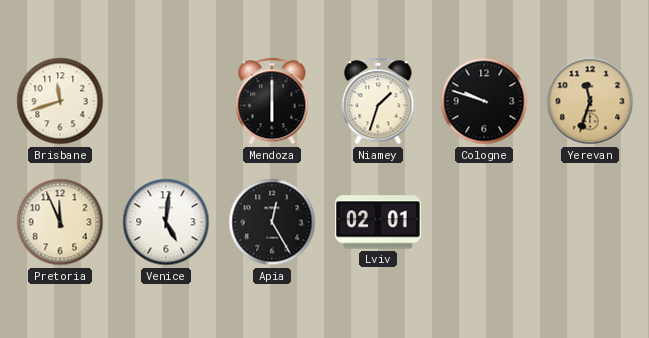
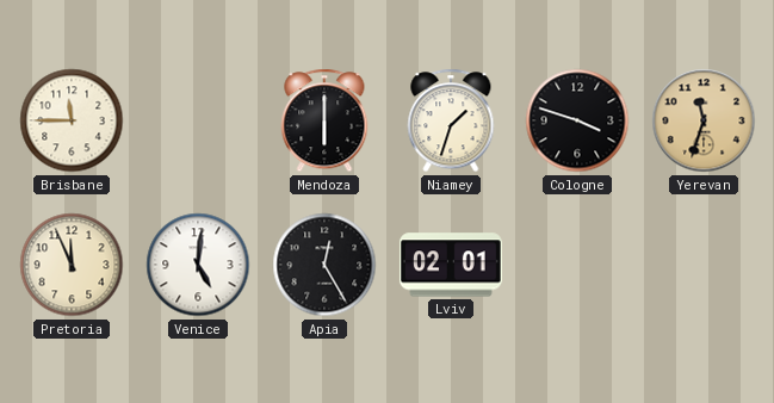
Brisbane: 11:42 -> 11:45 (72, 120)
Cologne: 9:48 -> 3:48 (577, 120)
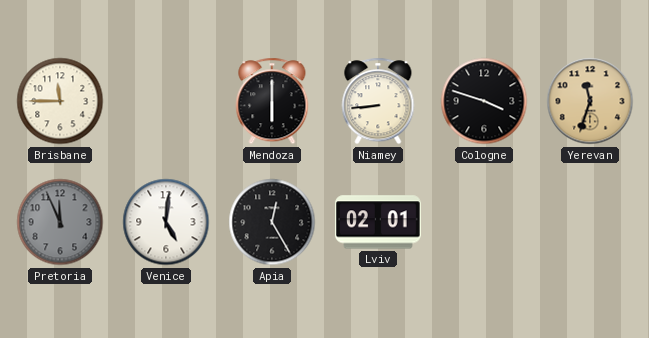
Niamey: 1:33 -> 8:44 (378, 101)
Pretoria dial: cream -> grey (60, 222)
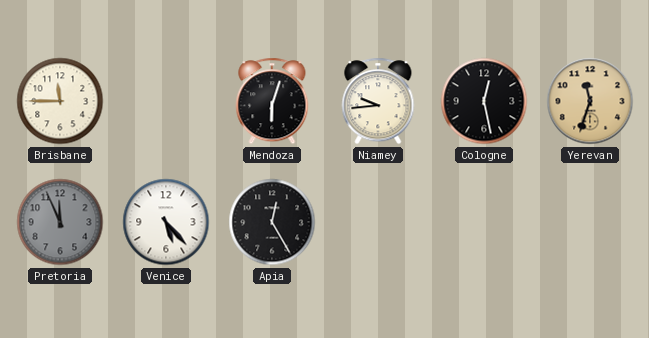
Mendoza: 6:00 -> 6:03 (272, 101)
Niamey: 8:44 -> 9:44 (378, 101)
Cologne: 3:48 -> 12:28 (484, 101)
Venice: 5:01 -> 5:23 (166, 222)
Lviv: 02:01 -> none (378, 222)
